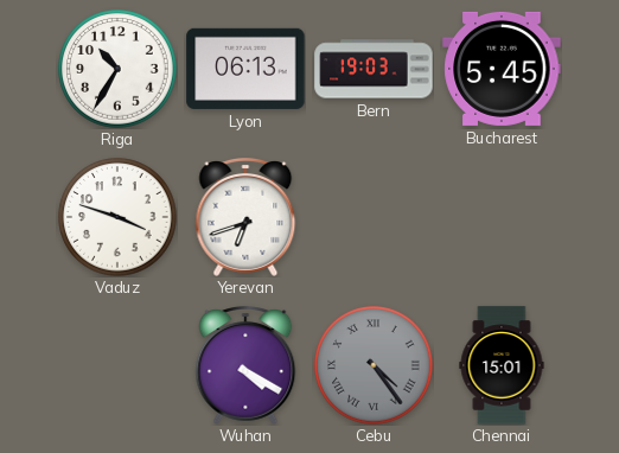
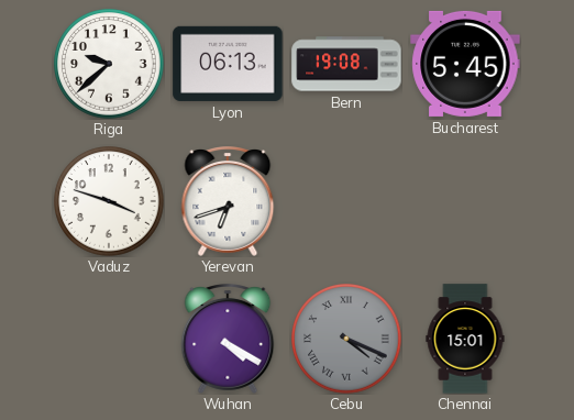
Riga: 10:35 -> 9:38 (109, 64)
Bern: 19:03 -> 19:08 (346, 64)
Cebu: 4:24 -> 4:19 (346, 339)
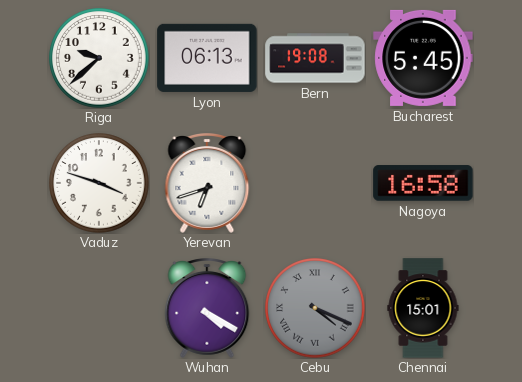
Nagoya: none -> 16:58 (423, 183)
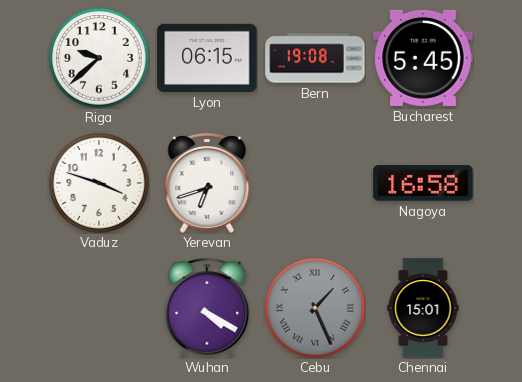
Lyon: 06:13 -> 06:15 (207, 58)
Cebu: 4:19 -> 1:26 (315, 308)
